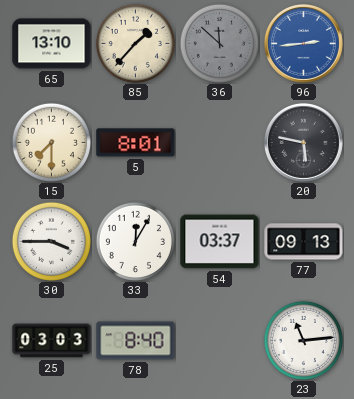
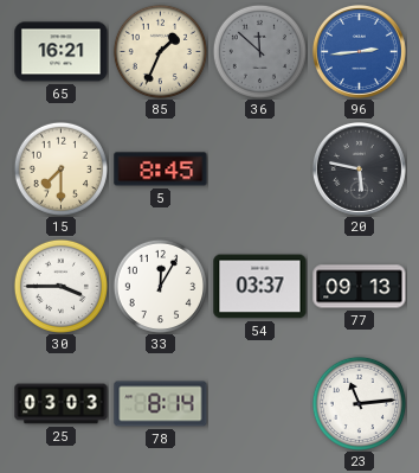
65: 13:10 -> 16:21 (62, 52)
85: 1:37 -> 1:34 (160, 51)
5: 8:01 -> 8:45 (161, 170)
78: 8:40 -> 8:14 (161, 404)
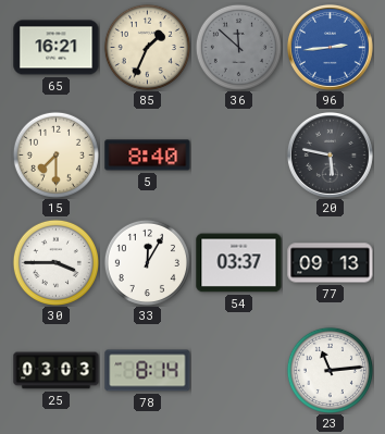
5: 8:45 -> 8:40 (148, 156)
